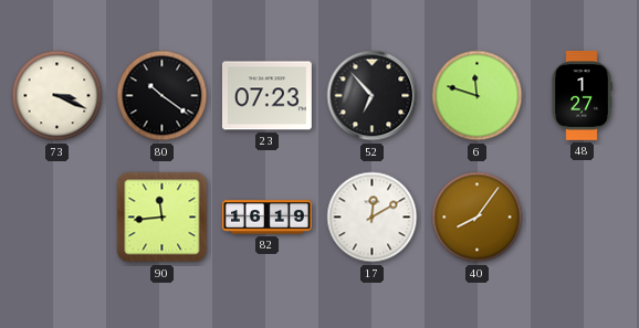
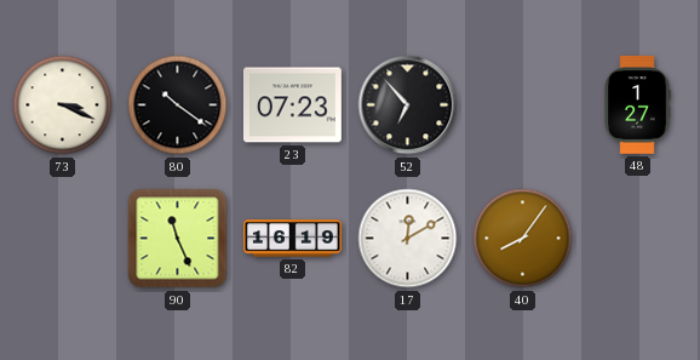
6: 11:48 -> none (478, 96)
90: 11:44 -> 11:26 (178, 239)
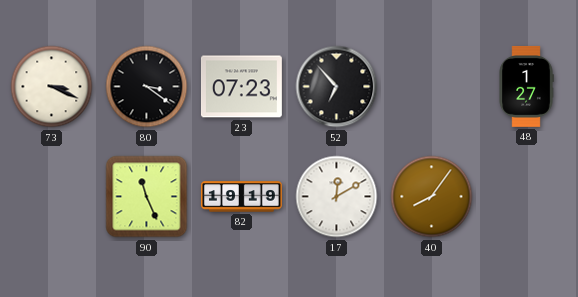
80: 10:21 -> 3:21 (147, 87)
82: 16:19 -> 19:19 (242, 197)
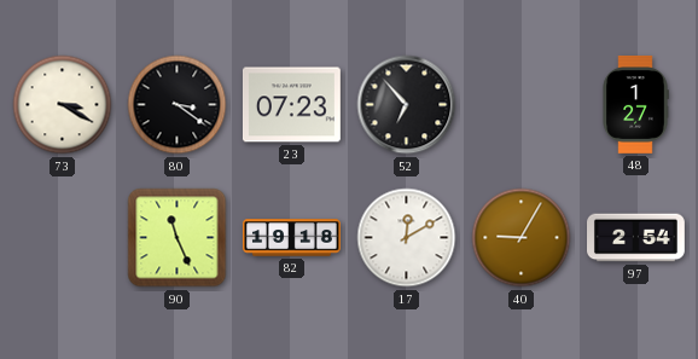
73: 3:19 -> 3:20 (63, 105)
82: 19:19 -> 19:18 (292, 238)
40: 8:06 -> 9:05 (522, 238)
97: none -> 2:54 (636, 238)
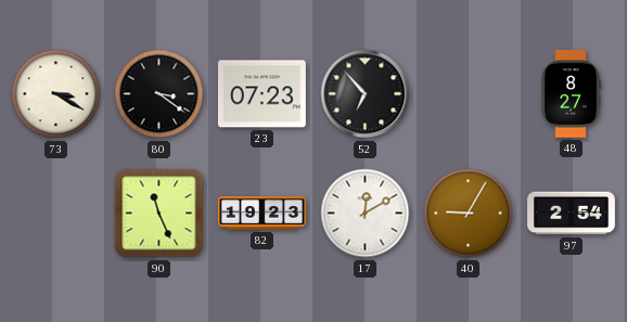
48: 1:27 -> 8:27 (571, 93)
82: 19:18 -> 19:23 (263, 214)
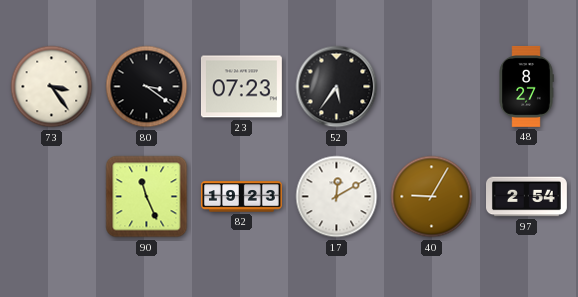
73: 3:20 -> 3:24 (52, 87)
52: 6:53 -> 5:36 (337, 87)
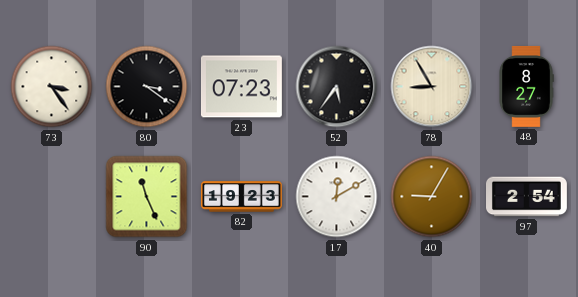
78: none -> 8:55 (432, 87)
